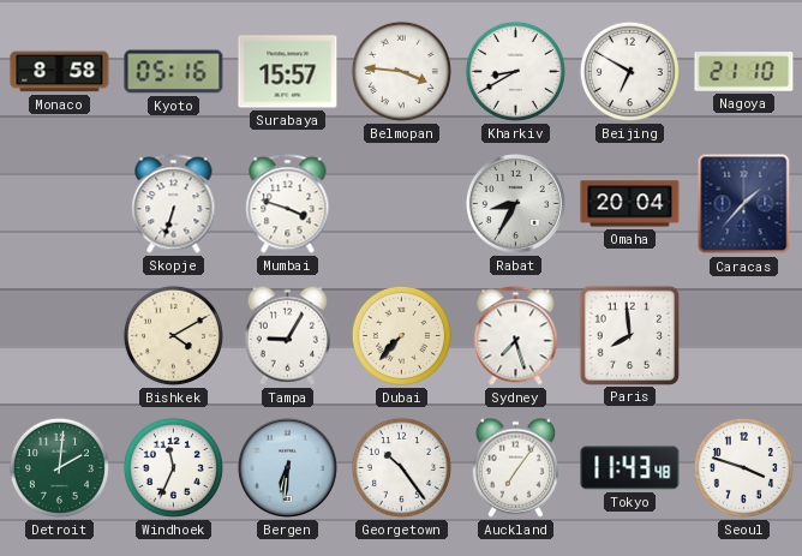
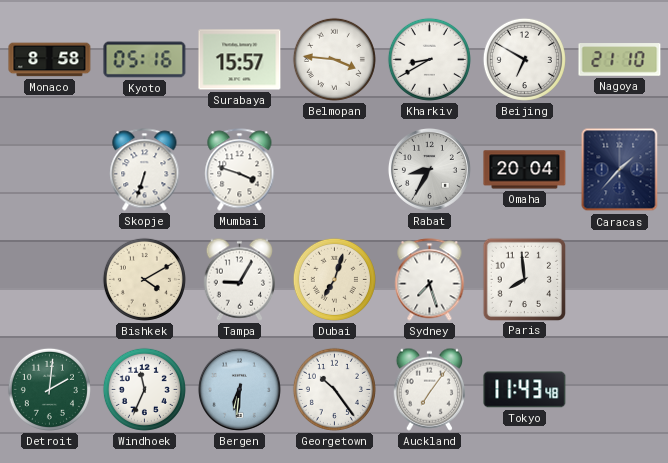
Dubai: 7:37 -> 7:03 (334, 279)
Seoul: 3:48 -> none (743, 467)
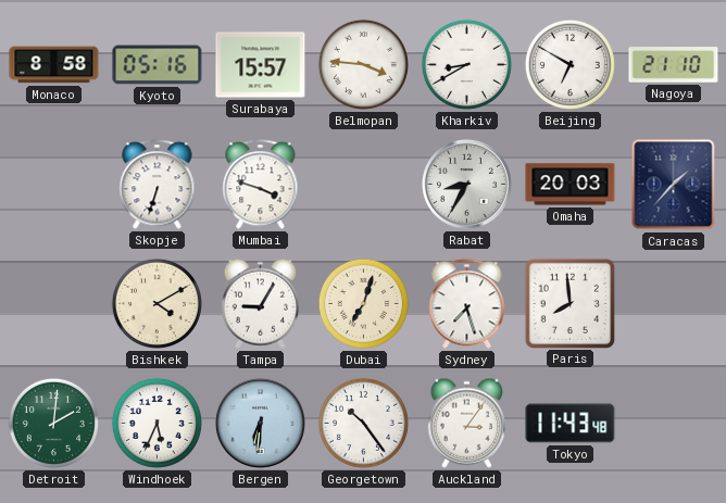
Omaha: 20:04 -> 20:03 (571, 185)
Windhoek: 11:34 -> 5:34 (157, 423)
Auckland: 7:06 -> 3:06 (466, 423)
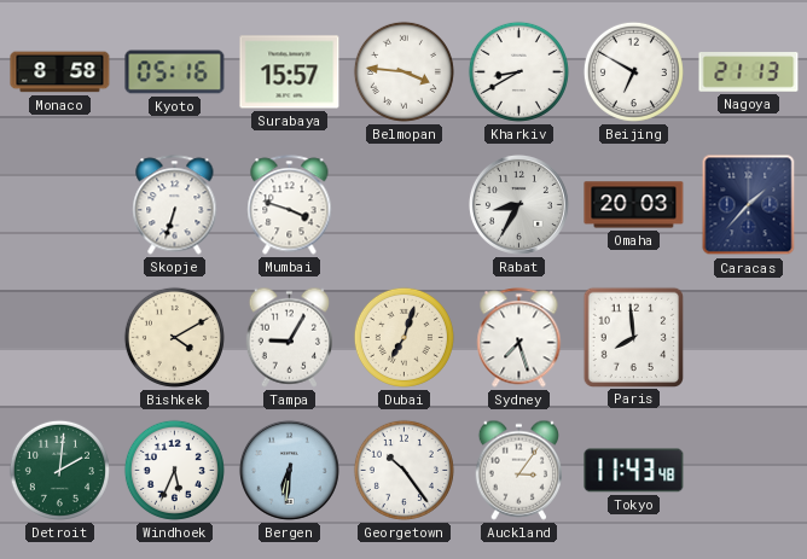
Nagoya: 21:10 -> 21:13 (749, 72)
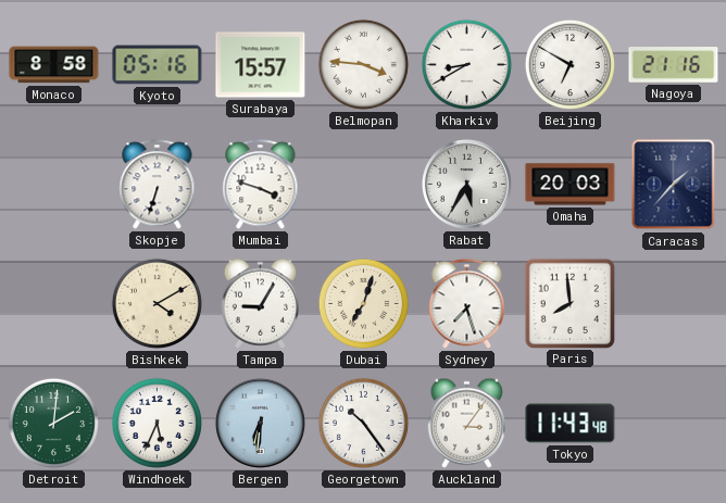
Nagoya: 21:13 -> 21:16 (674, 65)
Rabat: 8:35 -> 5:35 (466, 184)
